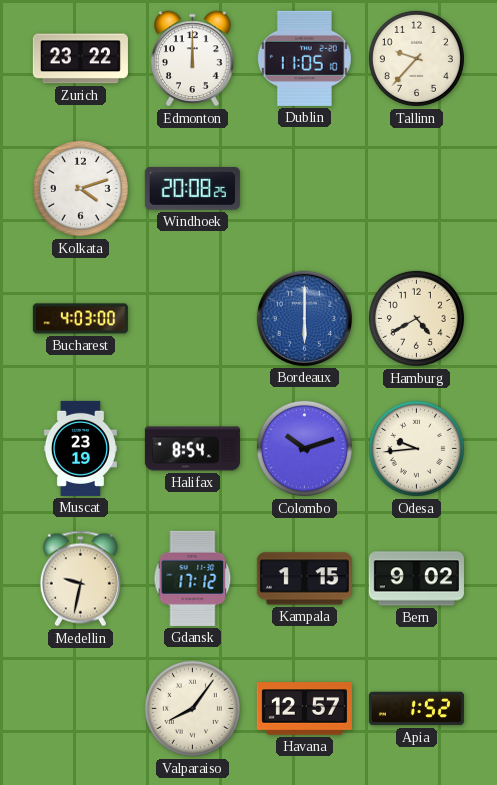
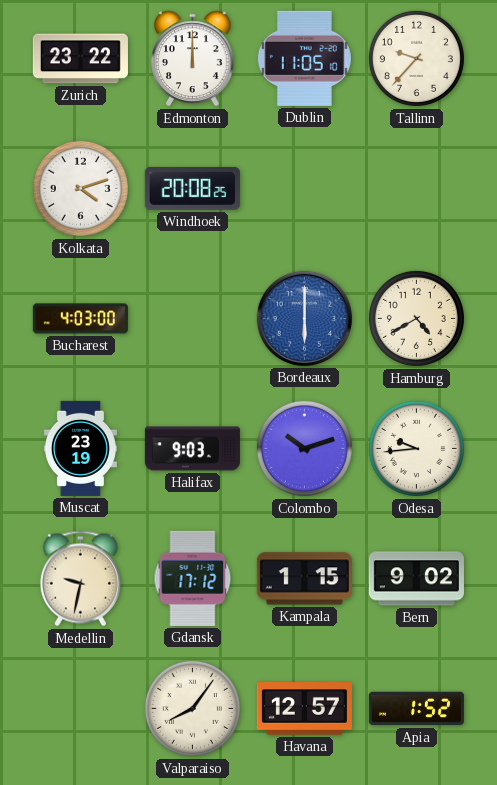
Halifax: 8:54 -> 9:03 (192, 449)
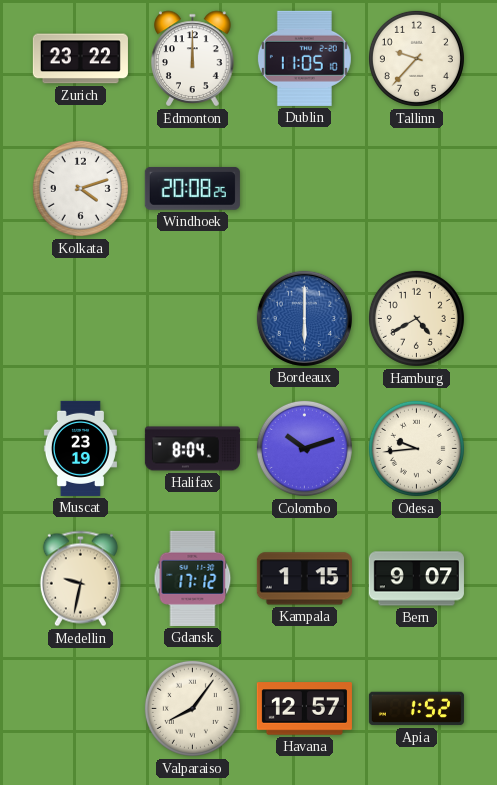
Bucharest: 4:03 -> none (80, 319)
Halifax: 9:03 -> 8:04 (192, 449)
Bern: 9:02 -> 9:07 (416, 579)
